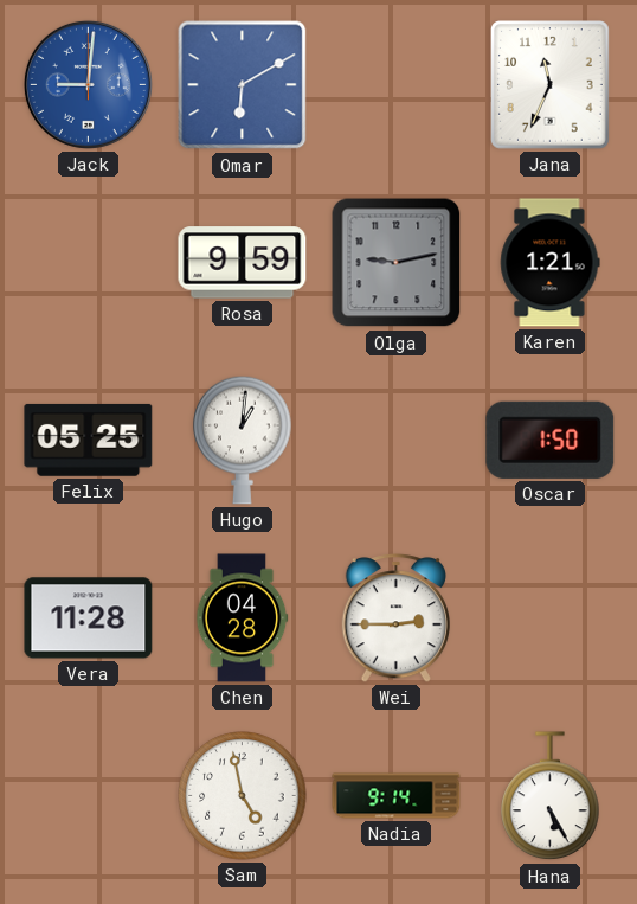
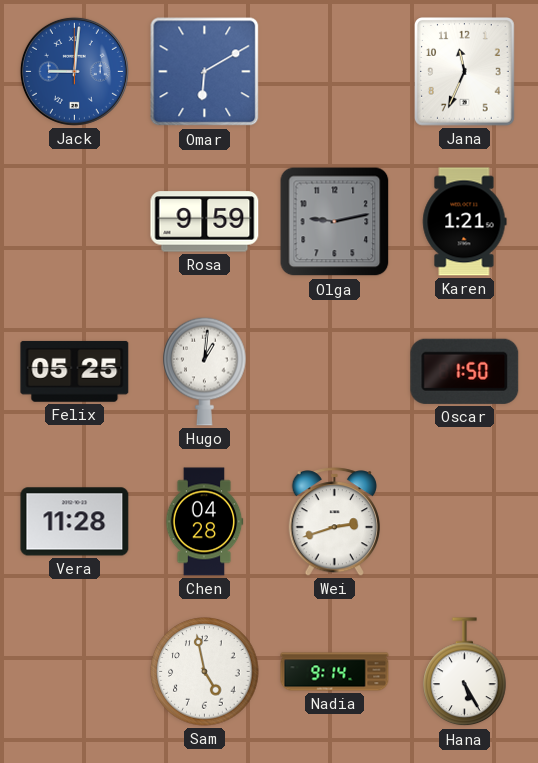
Wei: 2:45 -> 2:42 (334, 522)
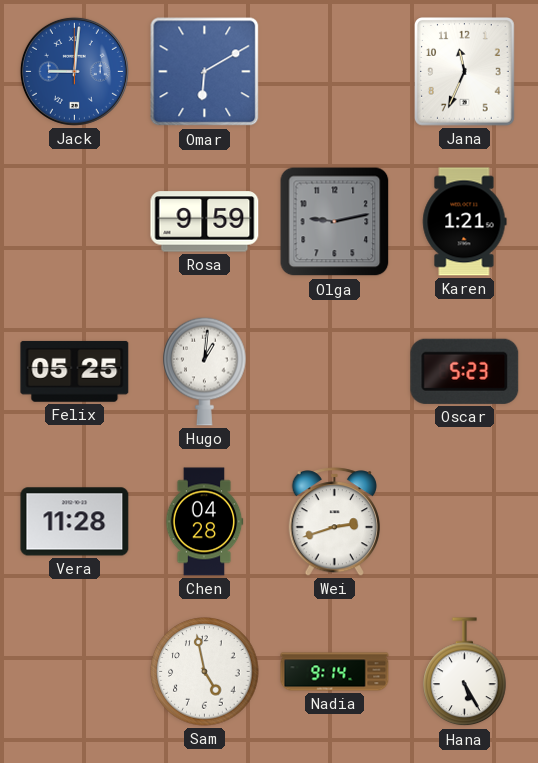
Oscar: 1:50 -> 5:23 (465, 371)
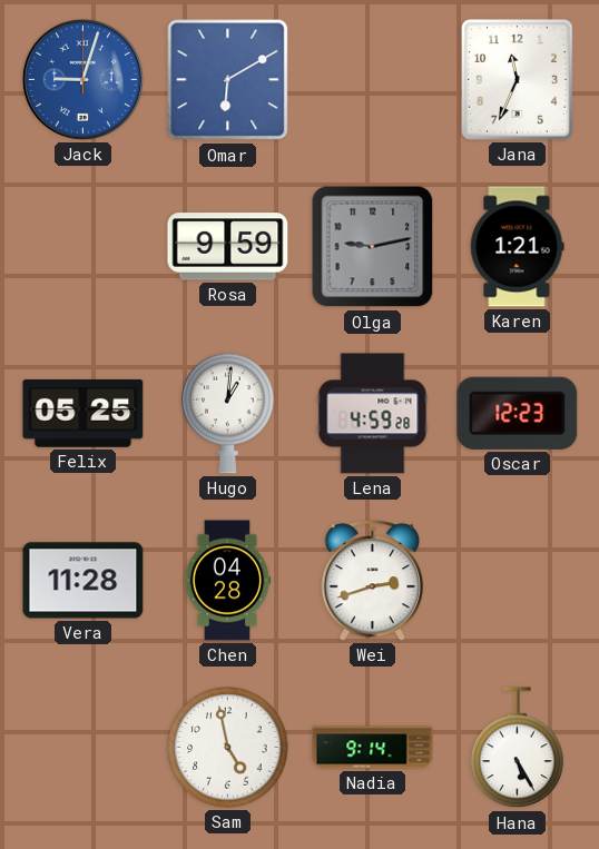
Jack: 9:01 -> 9:03 (82, 79)
Lena: none -> 4:59 (373, 414)
Oscar: 5:23 -> 12:23 (518, 413)
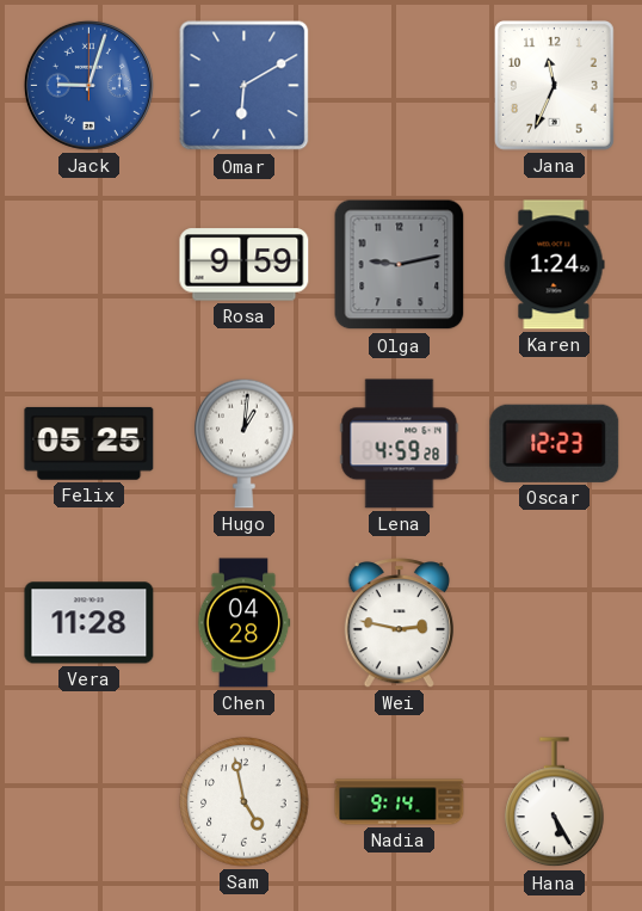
Karen: 1:21 -> 1:24 (555, 265)
Wei: 2:42 -> 2:47 (399, 623)
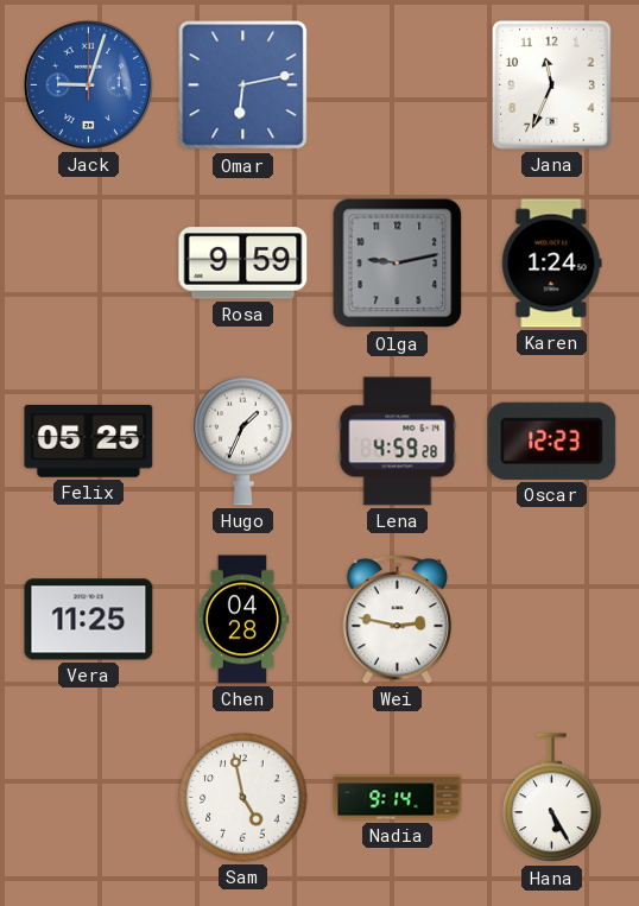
Omar: 6:10 -> 6:13 (243, 85)
Hugo: 1:01 -> 1:34 (243, 441)
Vera: 11:28 -> 11:25 (89, 620)
